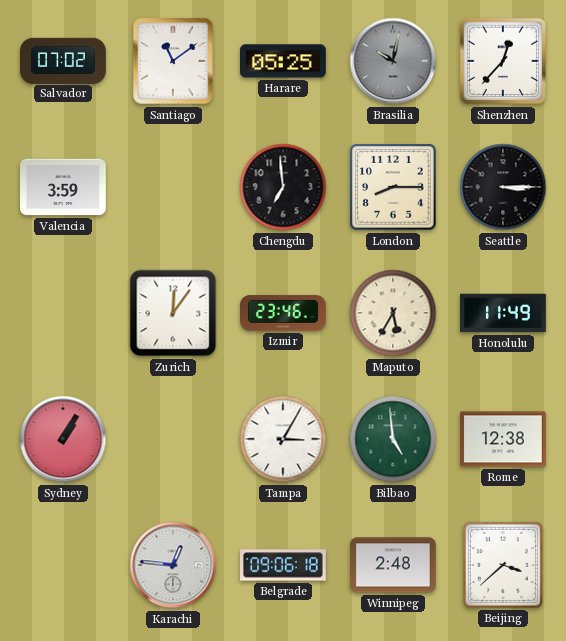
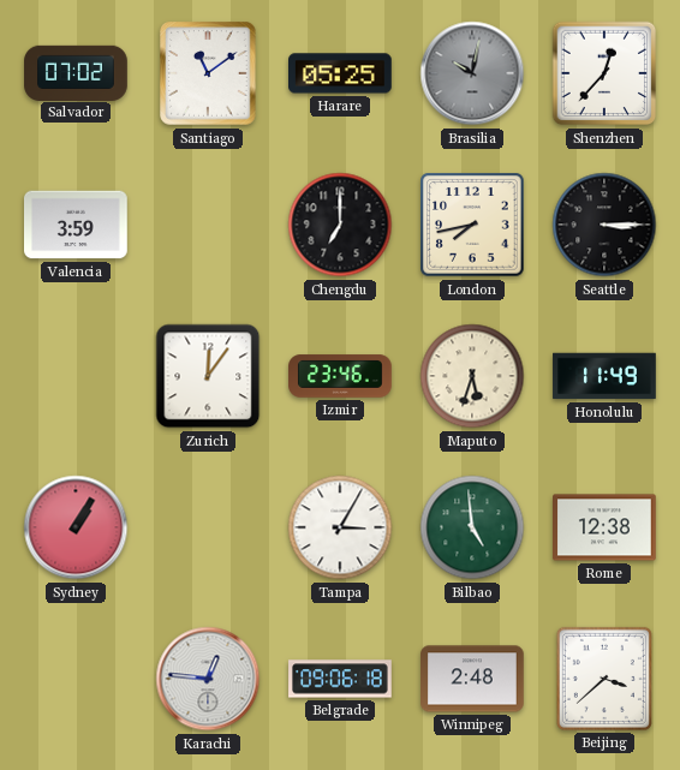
Chengdu: 6:59 -> 7:00 (340, 225)
London: 8:15 -> 7:43 (472, 225)
Maputo: 5:35 -> 5:33 (472, 376)
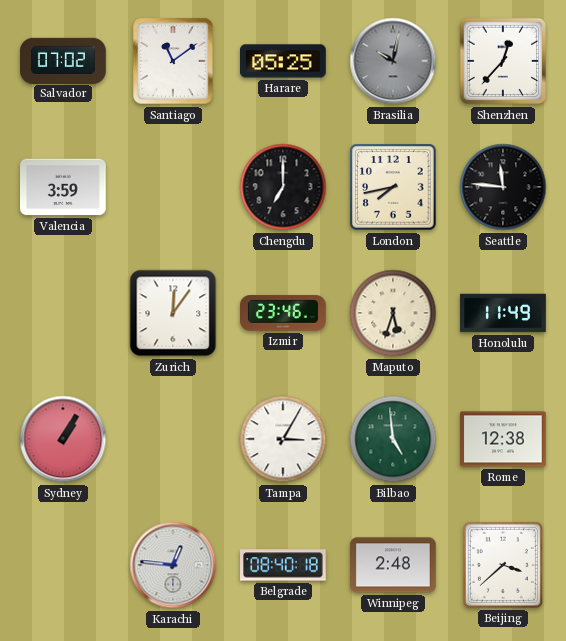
Seattle: 3:15 -> 11:46 (503, 187)
Belgrade: 09:06 -> 08:40 (283, 565)
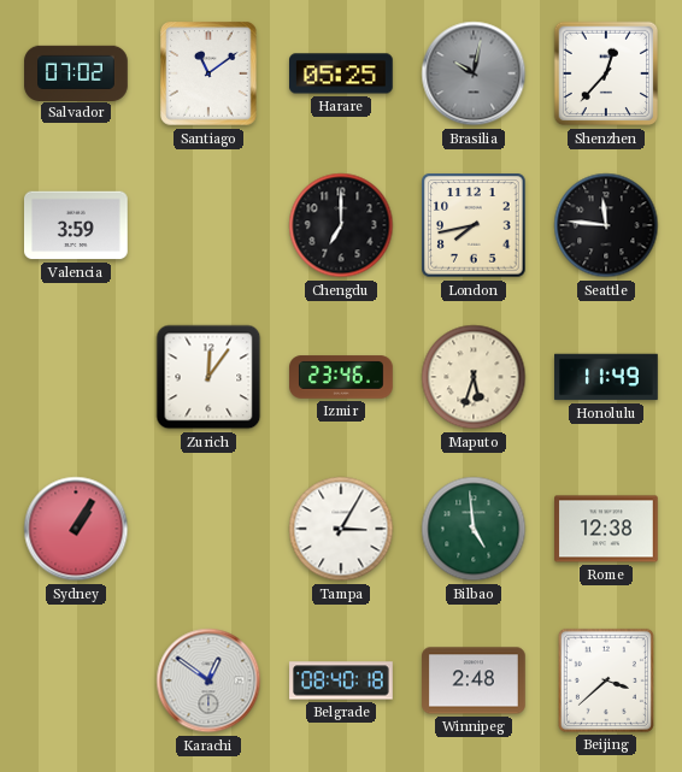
Karachi: 12:46 -> 12:51 (208, 680)
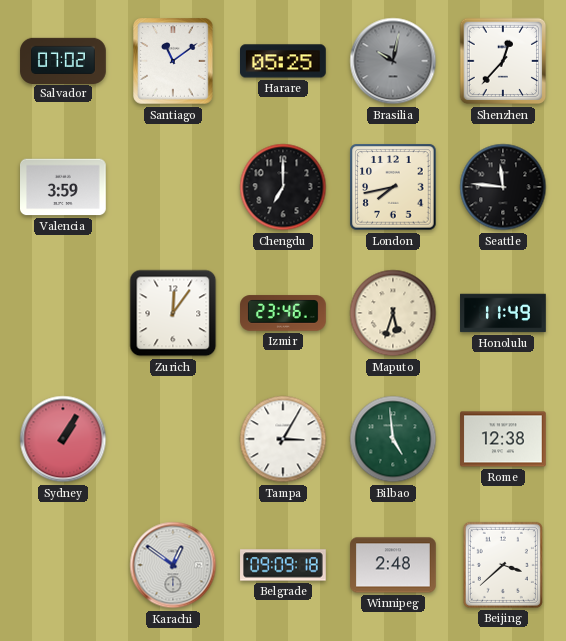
Belgrade: 08:40 -> 09:09 (283, 565)
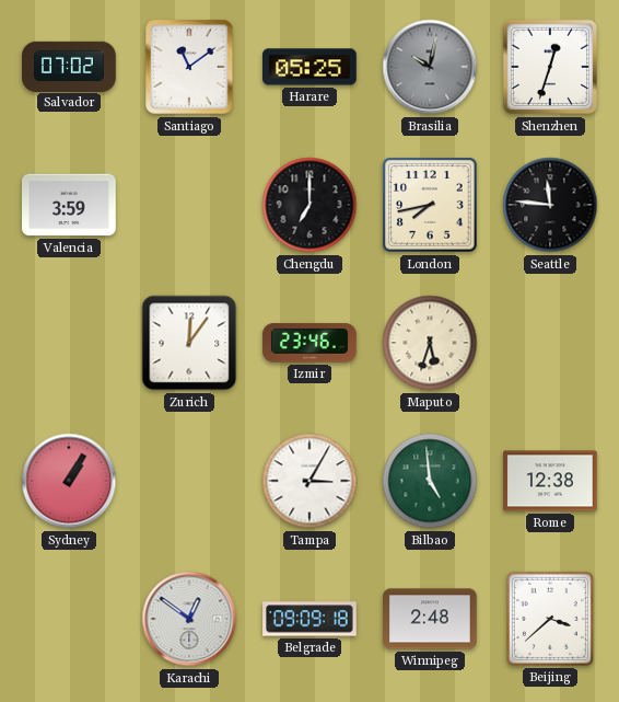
Shenzhen: 12:37 -> 12:33 (550, 67)
Honolulu: 11:49 -> none (503, 313)
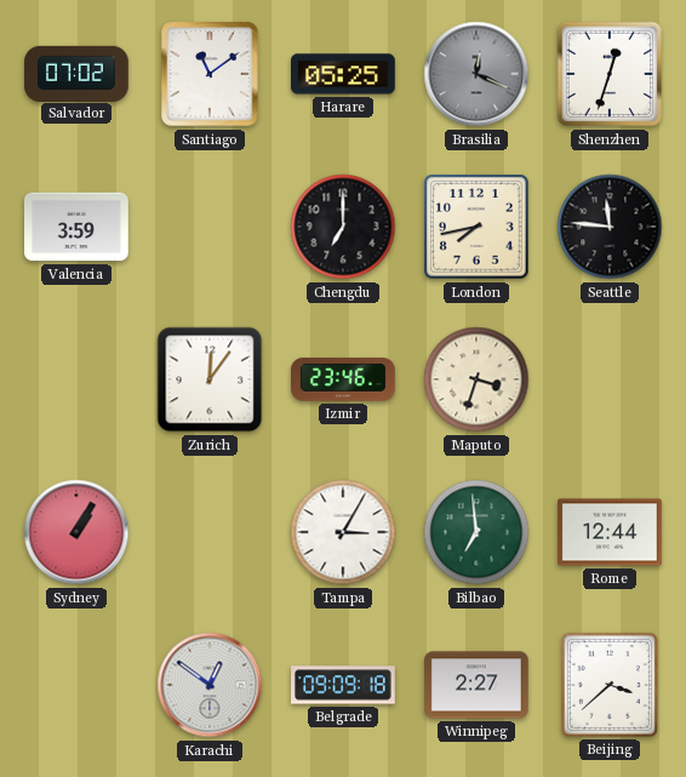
Brasilia: 10:02 -> 12:19 (476, 74)
Maputo: 5:33 -> 3:33 (476, 379)
Bilbao: 4:59 -> 6:59 (476, 532)
Rome: 12:38 -> 12:44 (611, 532)
Winnipeg: 2:48 -> 2:27 (476, 685)
